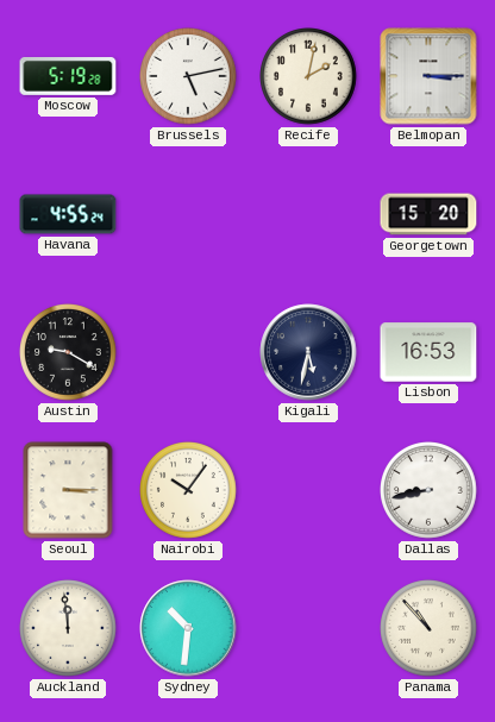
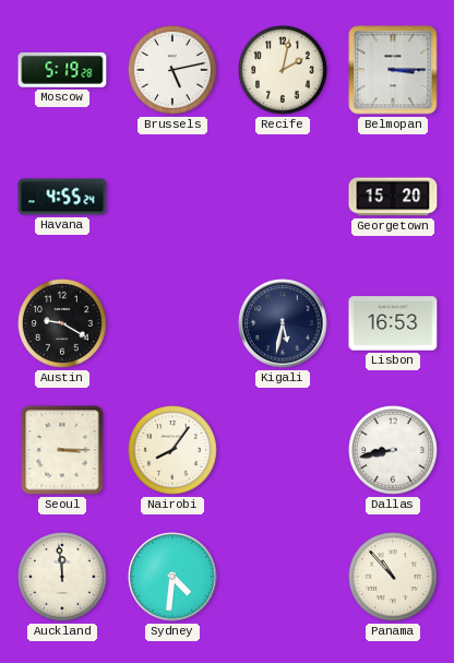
Nairobi: 10:06 -> 8:06 (174, 451)
Sydney: 10:31 -> 4:31 (172, 577)
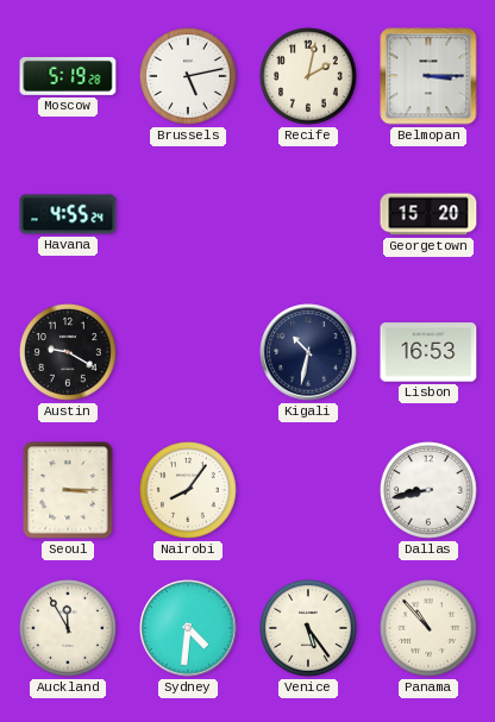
Kigali: 5:32 -> 10:32 (308, 352)
Auckland: 11:59 -> 11:55 (69, 629)
Venice: none -> 5:24 (309, 629)
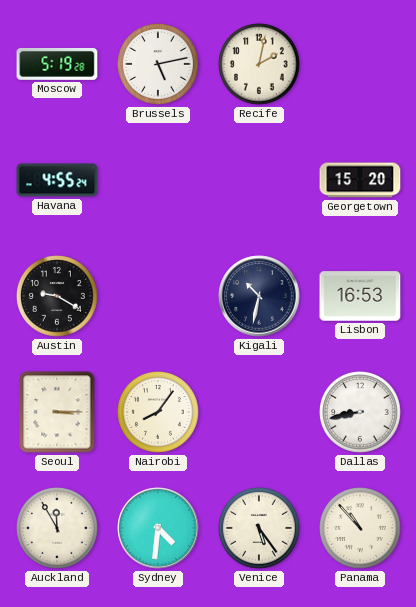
Belmopan: 3:15 -> none (428, 76)
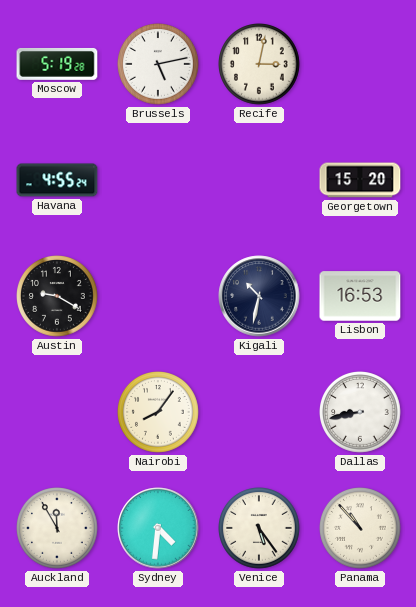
Recife: 2:02 -> 3:02 (260, 65)
Seoul: 3:15 -> none (57, 412)
